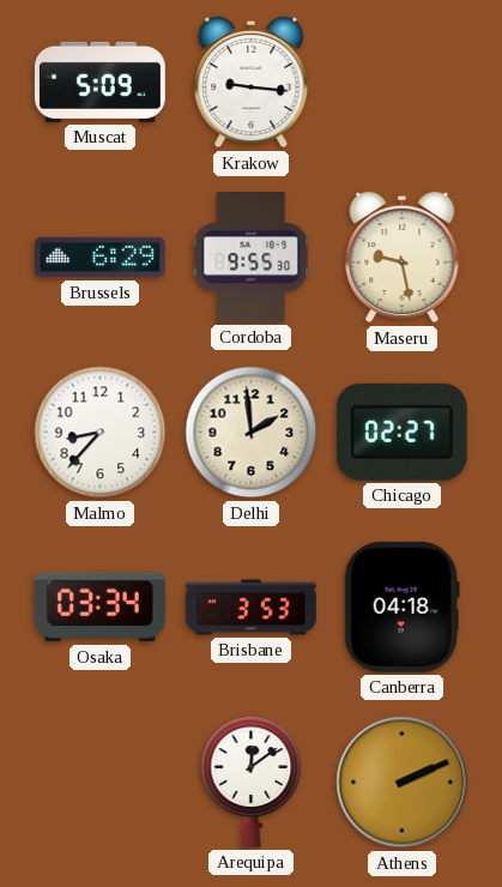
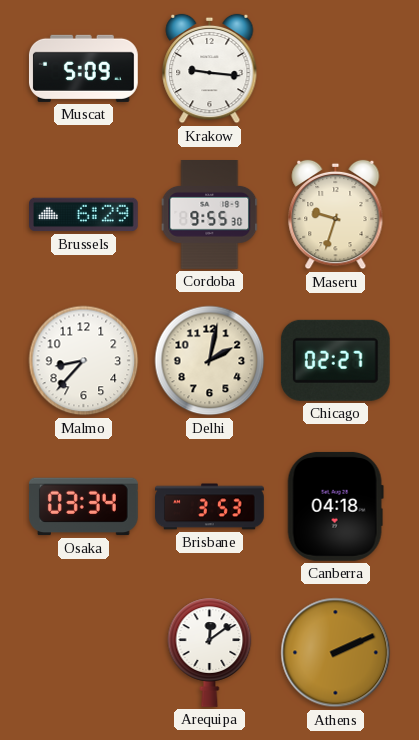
Maseru: 9:28 -> 9:33 (336, 215)
Delhi: 1:59 -> 2:02 (210, 361)
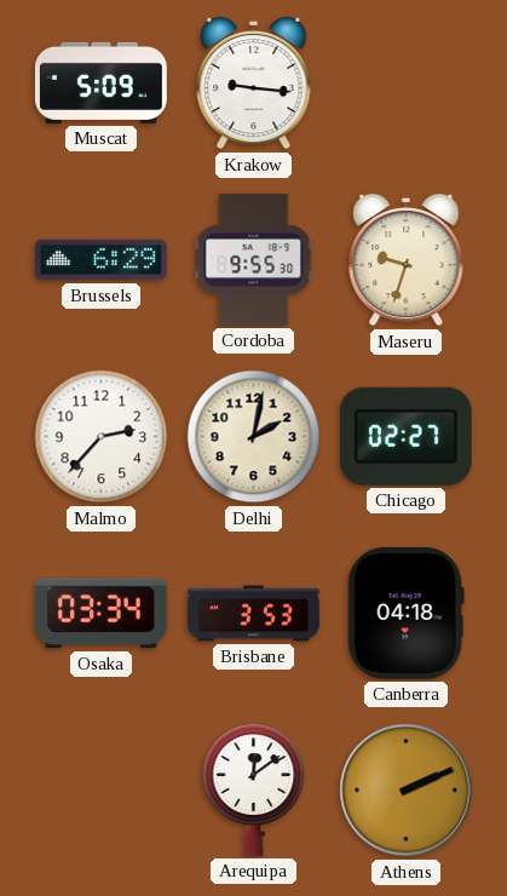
Malmo: 8:37 -> 2:37 (102, 437)
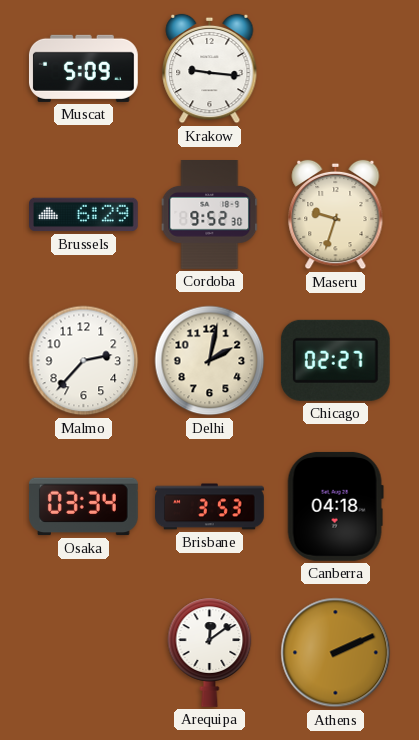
Cordoba: 9:55 -> 9:52 (210, 215)
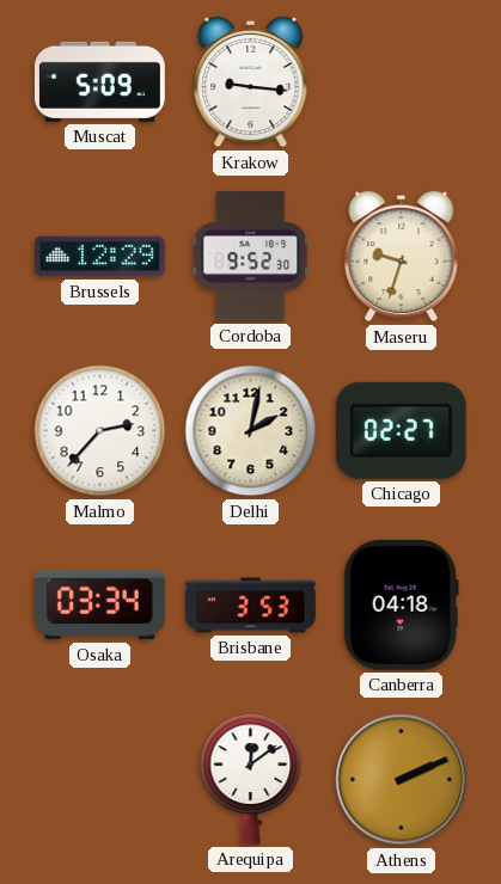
Brussels: 6:29 -> 12:29 (100, 257)
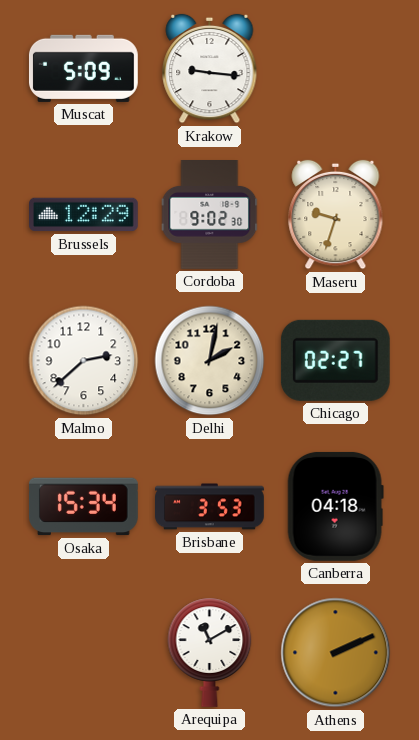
Cordoba: 9:52 -> 9:02 (210, 215)
Malmo: 2:37 -> 2:38 (84, 361)
Osaka: 03:34 -> 15:34 (83, 507)
Arequipa: 12:09 -> 11:10 (210, 652)
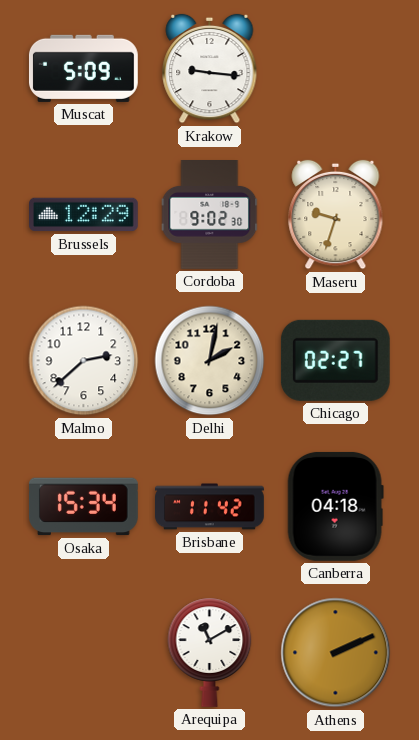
Brisbane: 3:53 -> 11:42 (210, 507)
